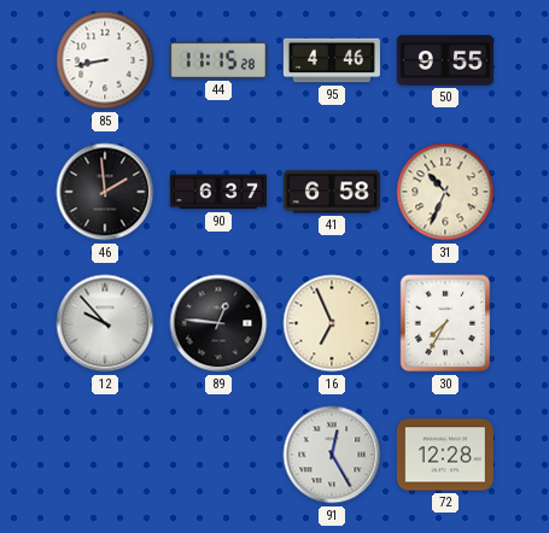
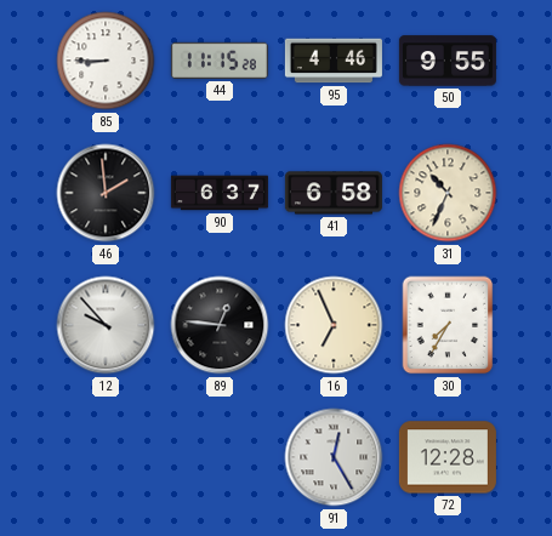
85: 8:43 -> 8:45 (106, 61)
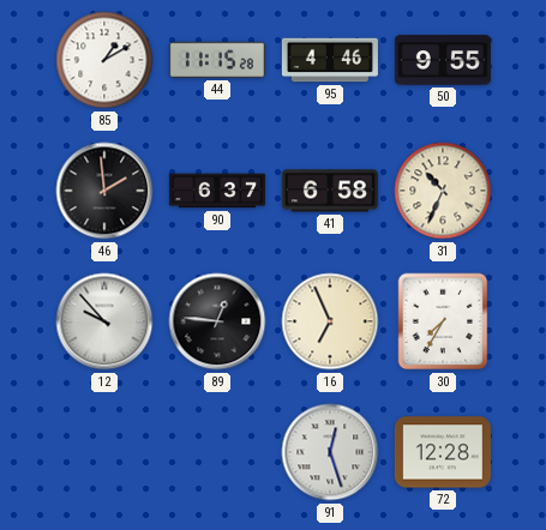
85: 8:45 -> 1:10 (104, 60)
91: 12:25 -> 12:27 (330, 452)
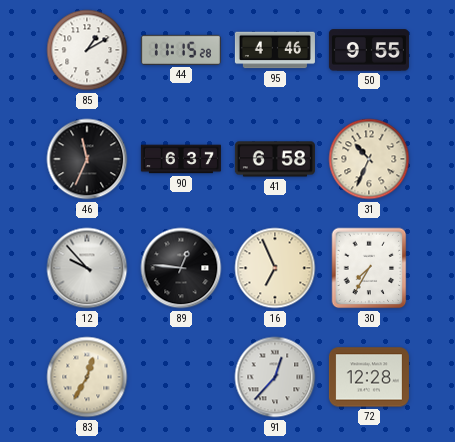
46: 1:59 -> 11:34 (87, 159)
83: none -> 12:35 (87, 377)
91: 12:27 -> 12:37 (275, 377)
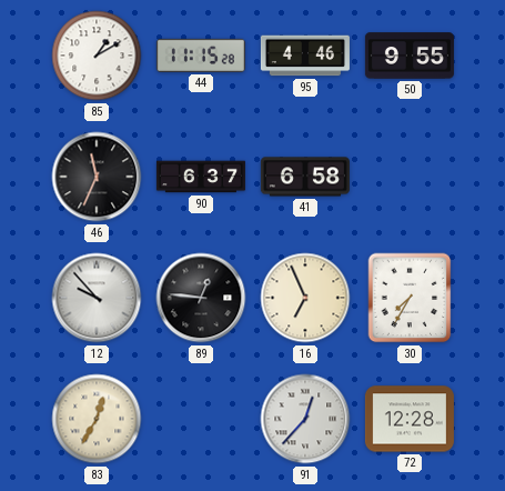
31: 10:34 -> none (369, 159)
